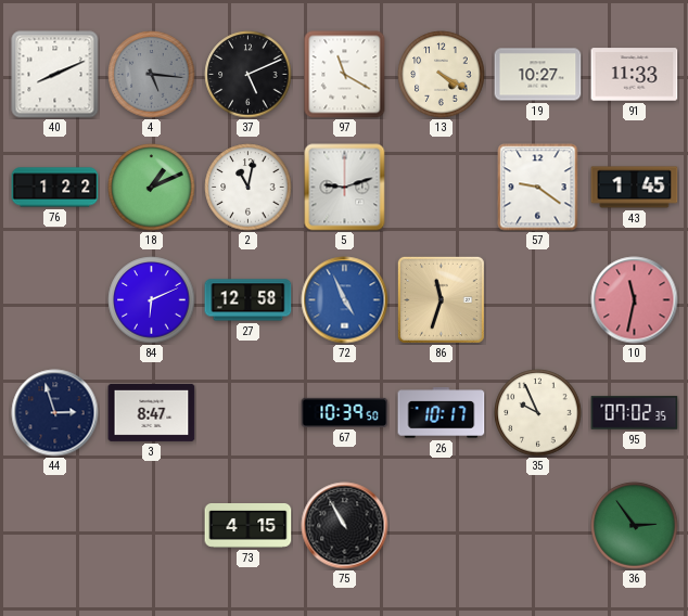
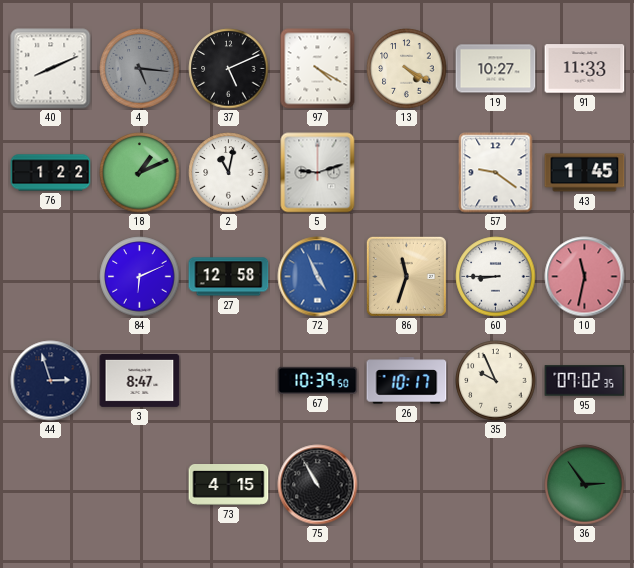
97: 11:20 -> 4:20 (318, 69)
60: none -> 8:45 (496, 277)
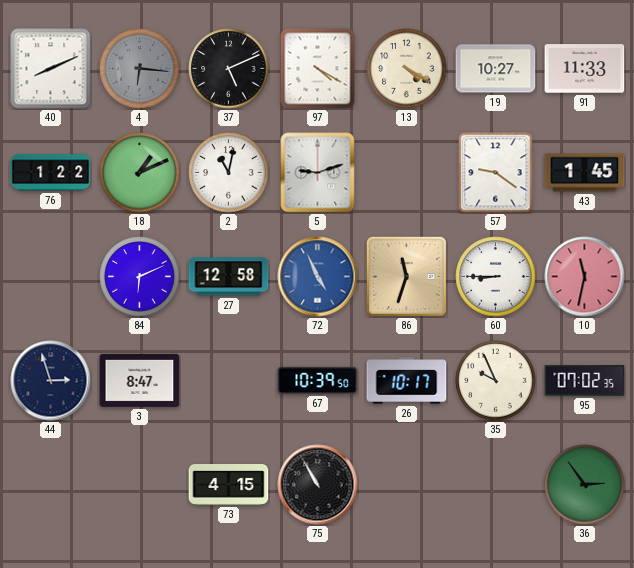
4: 5:16 -> 6:16 (140, 69)
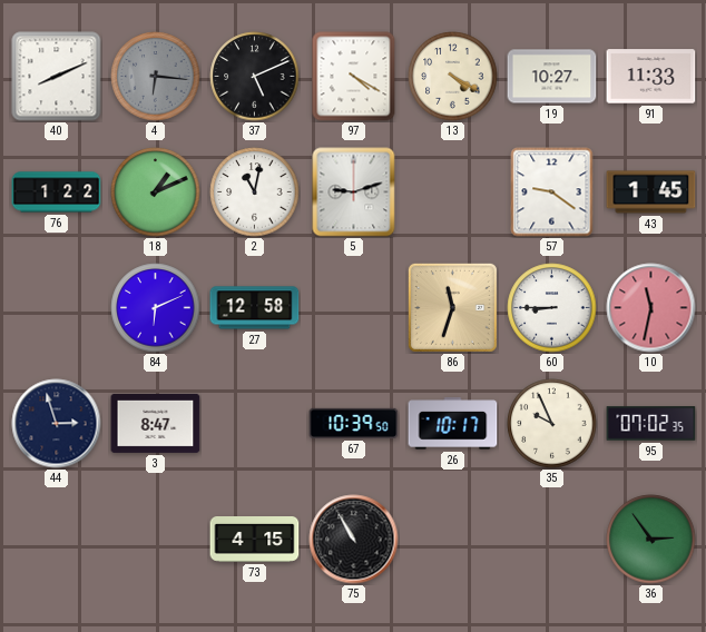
72: 4:56 -> none (318, 277)
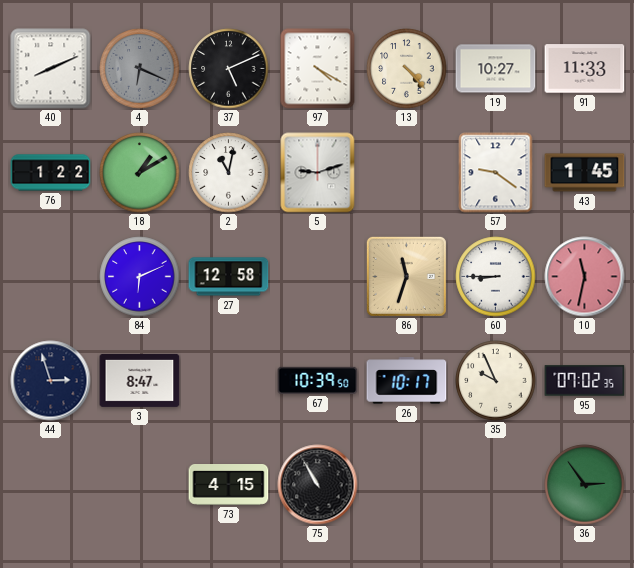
4: 6:16 -> 6:19 (140, 69)
13: 4:20 -> 4:23 (407, 69)
18: 1:11 -> 1:10 (140, 173)
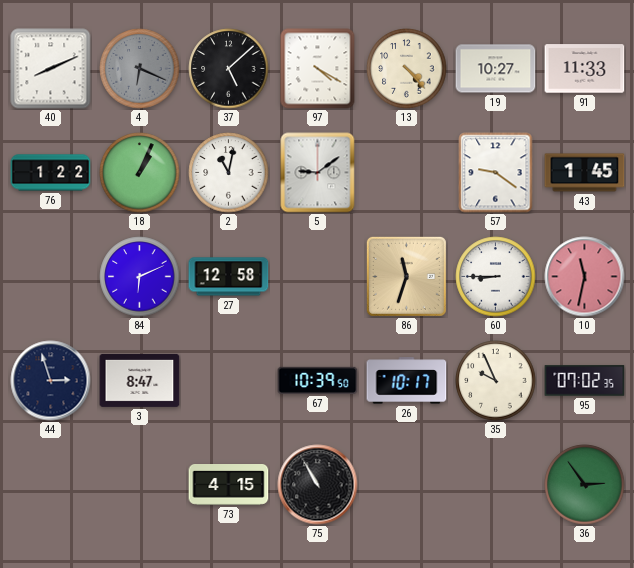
37: 5:11 -> 5:08 (229, 69)
18: 1:10 -> 1:04 (140, 173)
5: 9:12 -> 9:09 (318, 173)
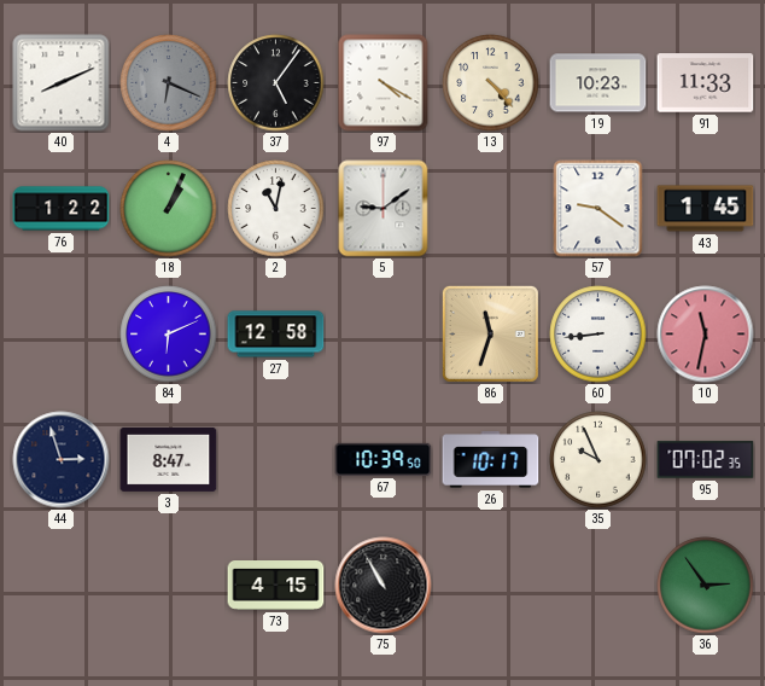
37: 5:08 -> 5:06 (276, 83)
19: 10:27 -> 10:23 (598, 83)
60: 8:45 -> 8:44 (598, 335)
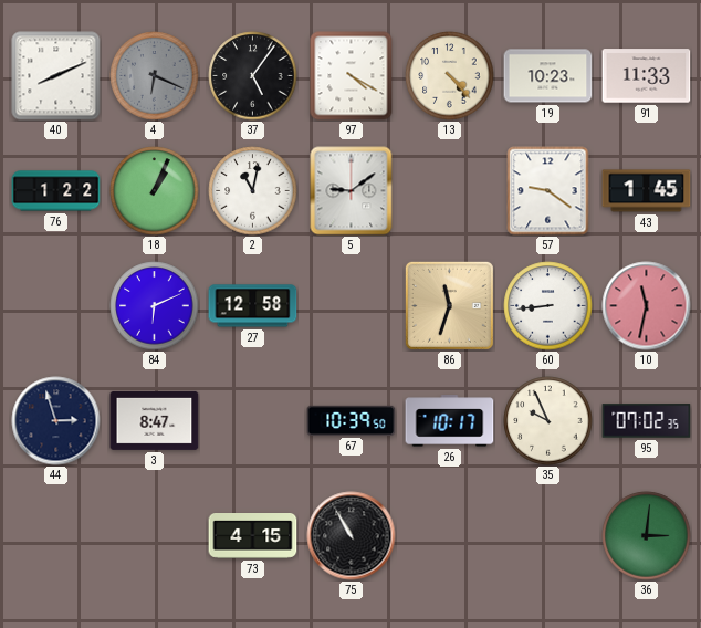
36: 2:54 -> 3:01 (647, 536)
